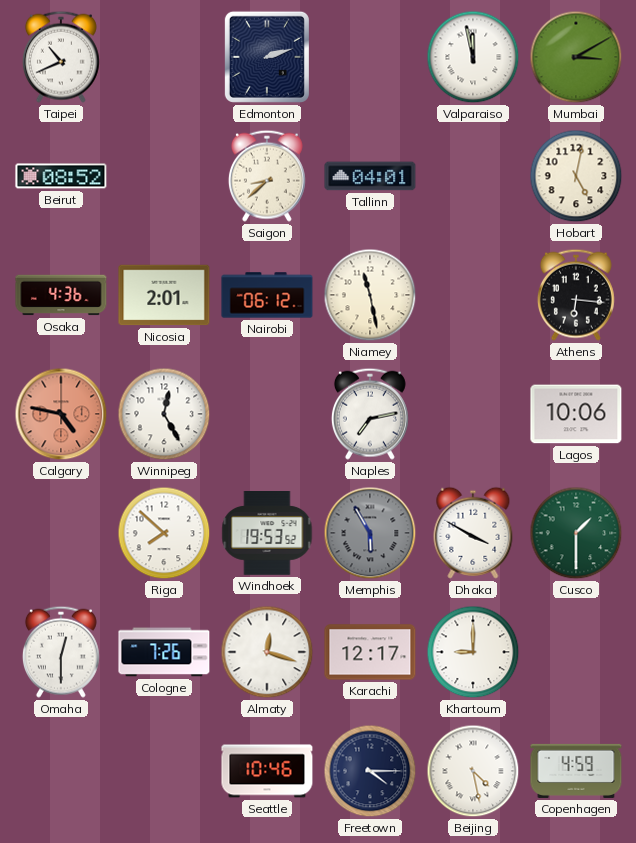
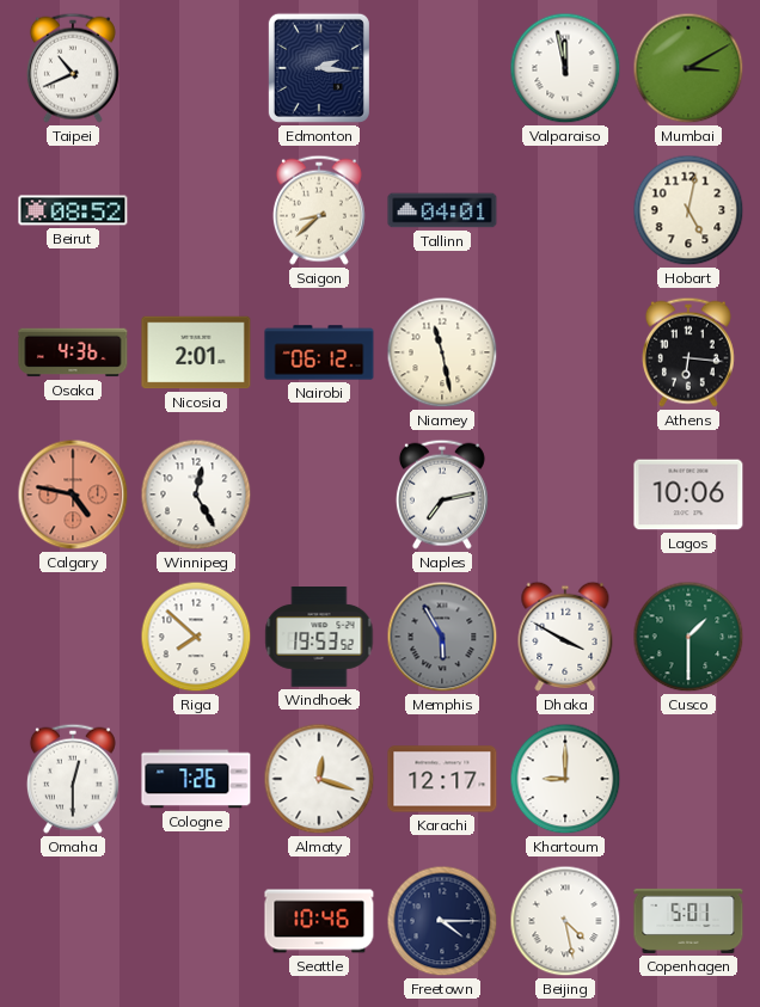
Edmonton: 2:12 -> 2:16 (319, 68)
Copenhagen: 4:59 -> 5:01 (688, 921)
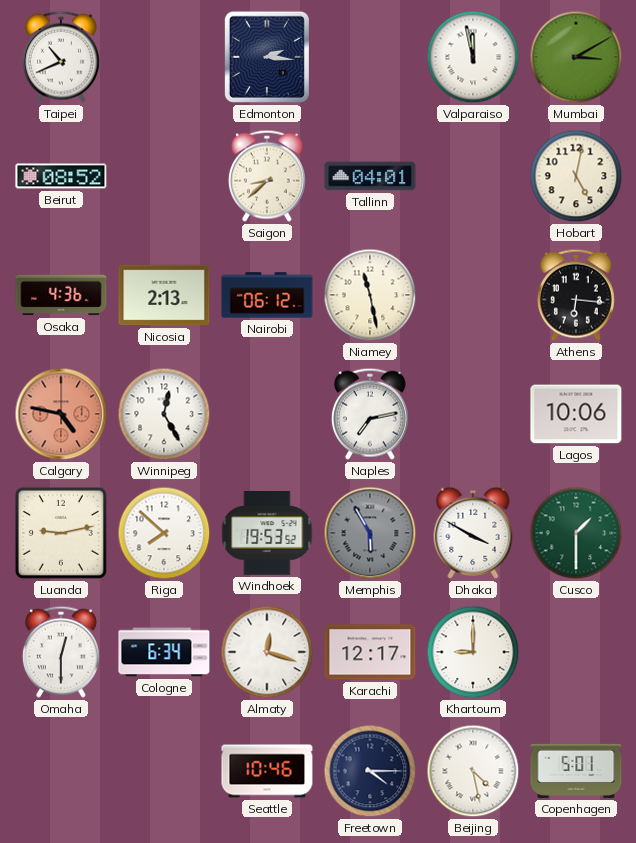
Nicosia: 2:01 -> 2:13 (164, 295)
Luanda: none -> 9:13 (61, 533)
Cologne: 7:26 -> 6:34 (164, 652)
